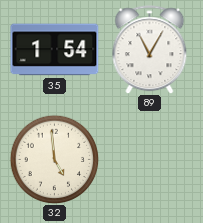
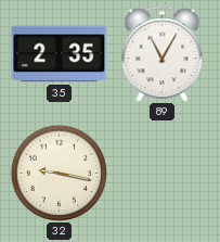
35: 1:54 -> 2:35 (60, 54)
32: 4:59 -> 9:17 (59, 173)
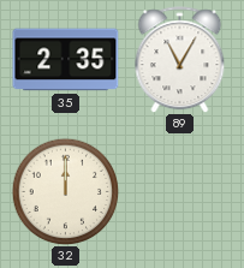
32: 9:17 -> 12:00 (65, 191)
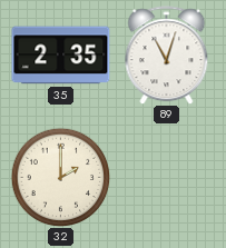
89: 11:05 -> 11:03 (167, 56)
32: 12:00 -> 2:00 (60, 177)
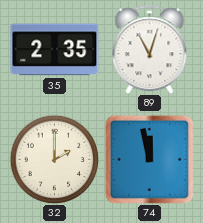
74: none -> 11:58 (149, 159)
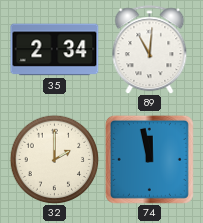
35: 2:35 -> 2:34 (55, 50)
89: 11:03 -> 11:01 (150, 50)
